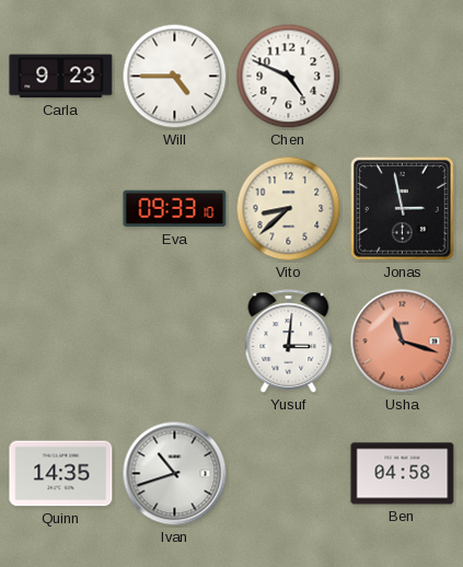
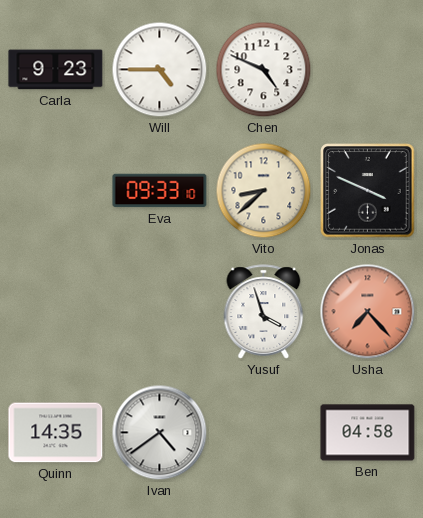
Jonas: 2:58 -> 3:49 (368, 191)
Yusuf: 3:01 -> 3:57 (264, 312)
Usha: 11:18 -> 7:23 (368, 312)
Ivan: 10:42 -> 4:39 (160, 433)
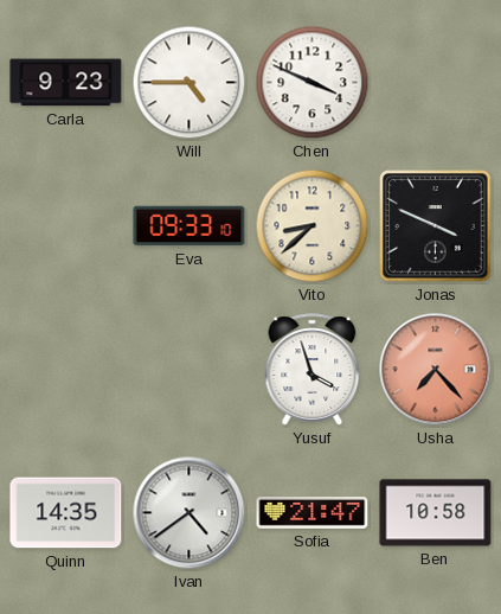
Chen: 4:49 -> 3:49 (313, 83)
Sofia: none -> 21:47 (313, 513)
Ben: 04:58 -> 10:58 (436, 513)
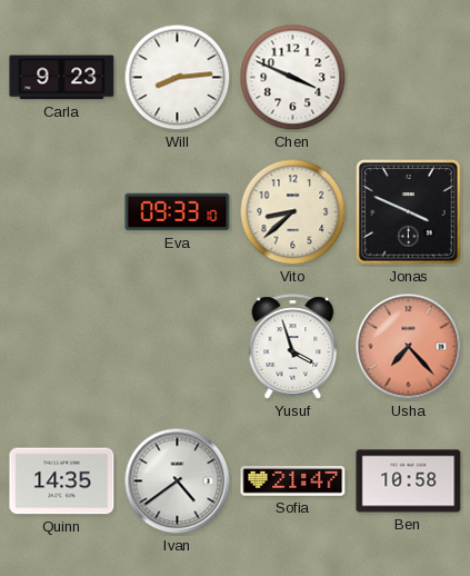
Will: 4:45 -> 8:14 (178, 78)
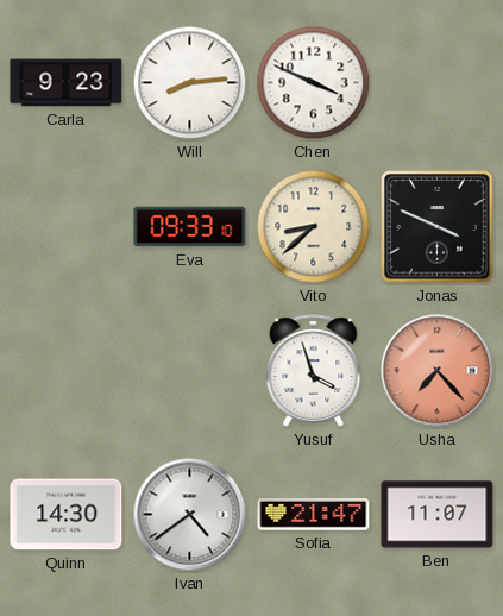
Quinn: 14:35 -> 14:30 (67, 515)
Ben: 10:58 -> 11:07 (438, 515)
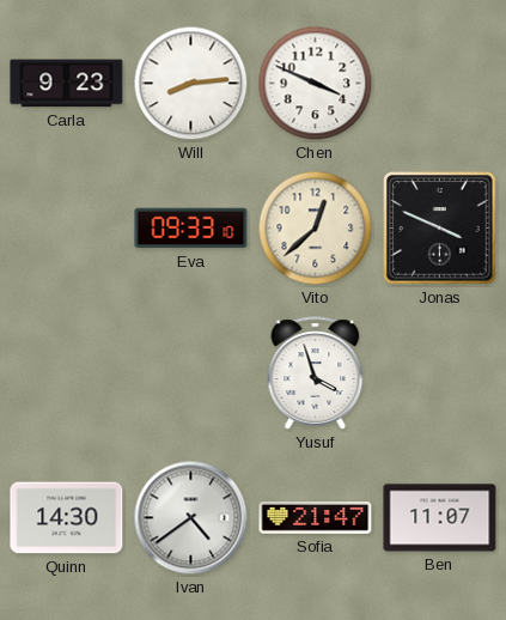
Vito: 8:38 -> 12:38 (316, 229)
Usha: 7:23 -> none (438, 371)
